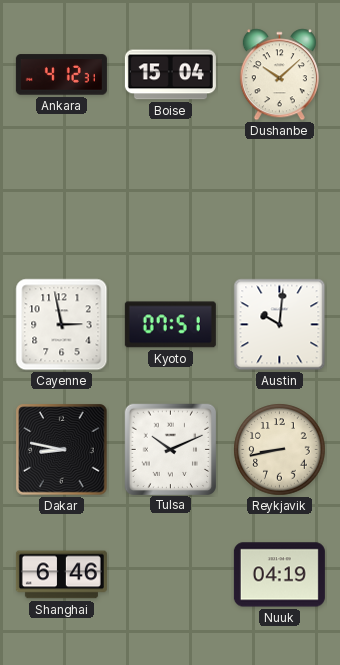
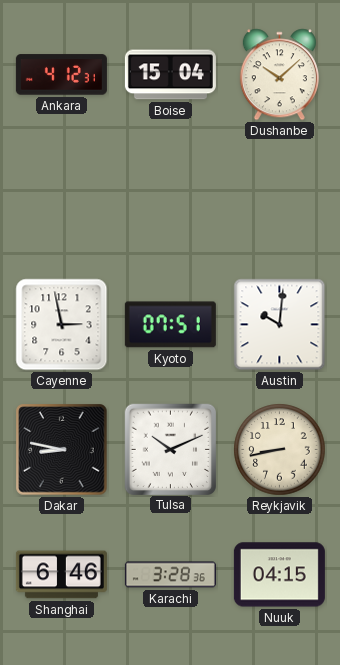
Karachi: none -> 3:28 (170, 575)
Nuuk: 04:19 -> 04:15 (279, 575)
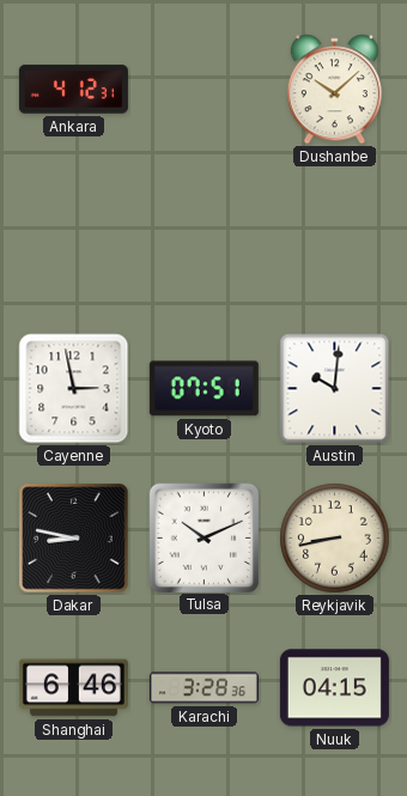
Boise: 15:04 -> none (170, 75)
